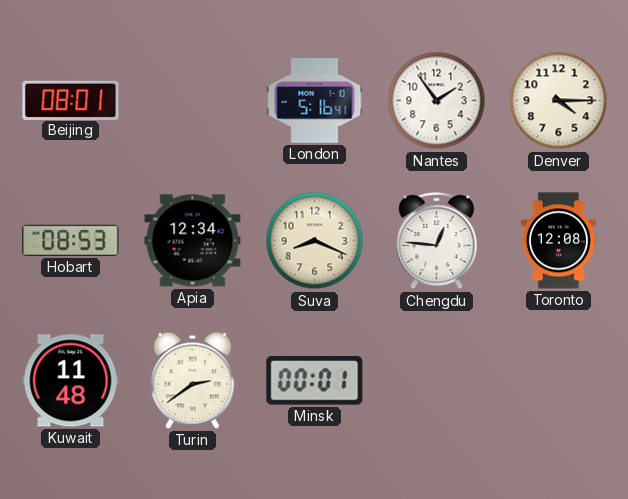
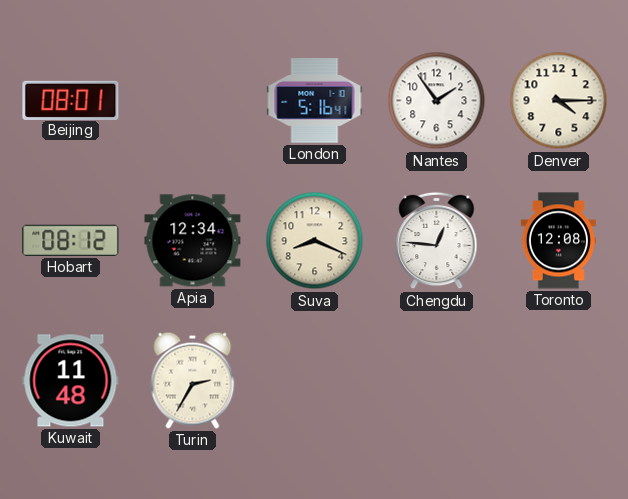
Hobart: 08:53 -> 08:12 (71, 240)
Turin: 2:39 -> 2:35 (193, 380)
Minsk: 00:01 -> none (315, 381)
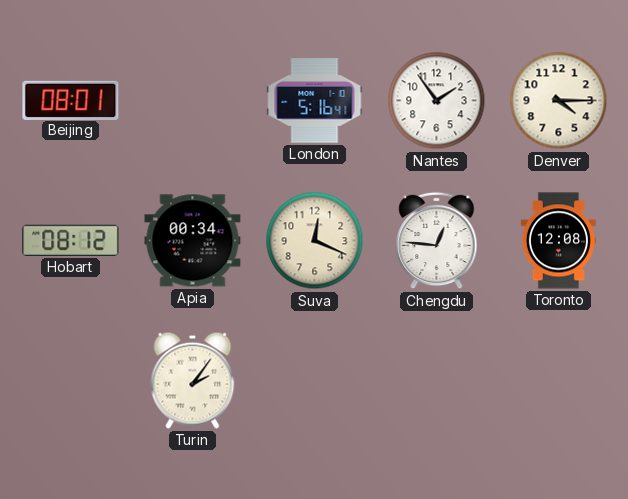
Apia: 12:34 -> 00:34 (193, 241)
Suva: 8:19 -> 12:19 (315, 241)
Kuwait: 11:48 -> none (71, 381)
Turin: 2:35 -> 2:06 (193, 380)
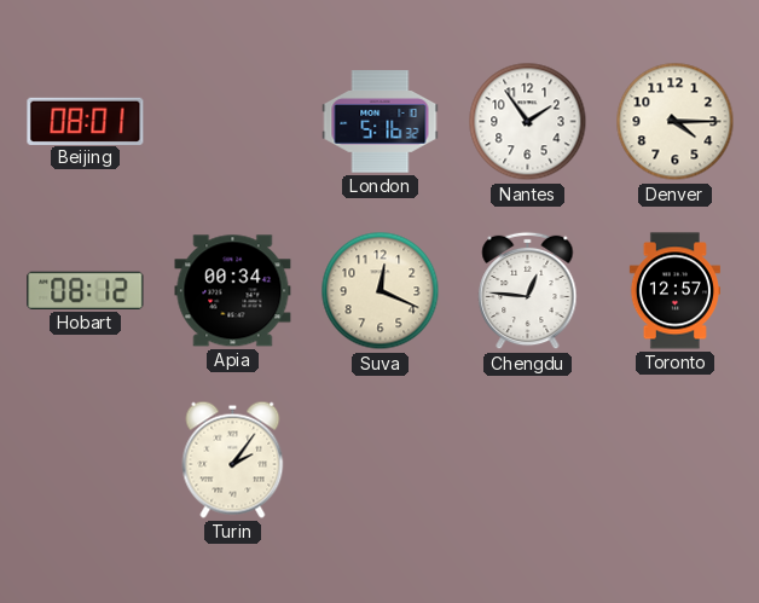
London: 5:16:41 -> 5:16:32 (381, 122)
Toronto: 12:08 -> 12:57 (674, 291)
